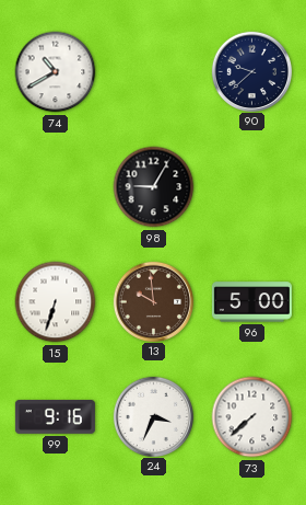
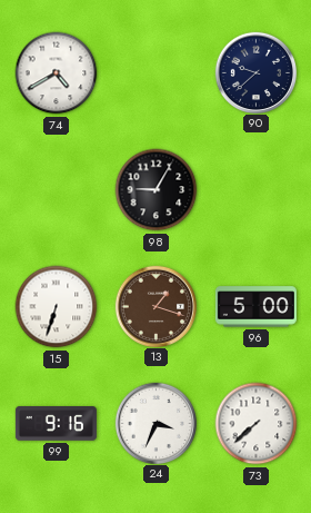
74: 10:40 -> 4:40 (57, 73)
13: 9:59 -> 1:18 (155, 306)
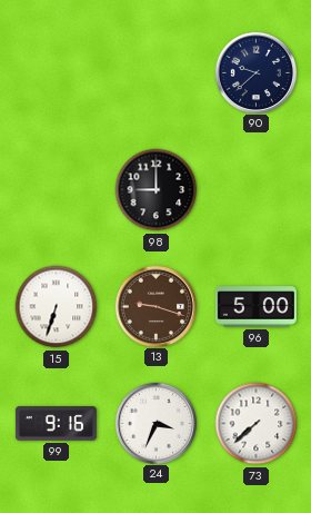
74: 4:40 -> none (57, 73)
98: 9:05 -> 9:00 (157, 190)
13: 1:18 -> 9:18 (155, 306)
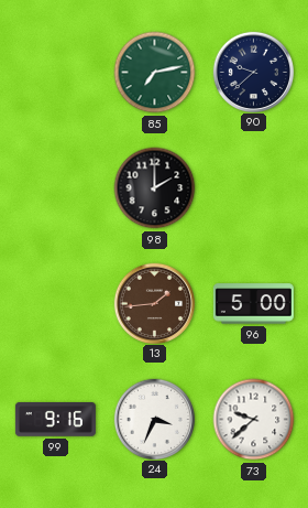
85: none -> 7:13 (155, 73)
98: 9:00 -> 2:00 (155, 188)
15: 6:33 -> none (57, 307)
13: 9:18 -> 1:44 (154, 303)
73: 7:38 -> 9:38 (254, 420)
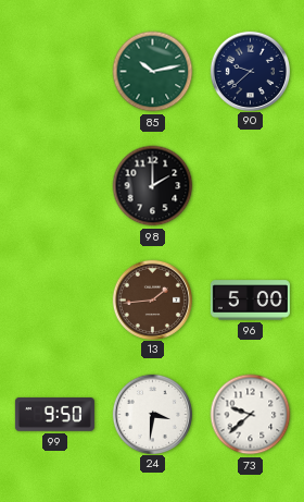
85: 7:13 -> 10:13 (153, 72)
99: 9:16 -> 9:50 (54, 415)
24: 3:34 -> 3:31 (152, 414)
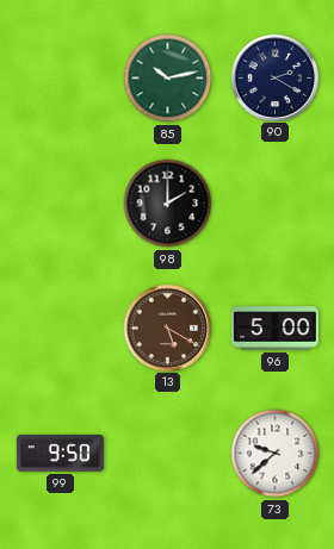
90: 9:38 -> 2:20 (274, 77)
13: 1:44 -> 5:20 (167, 327)
24: 3:31 -> none (152, 414)
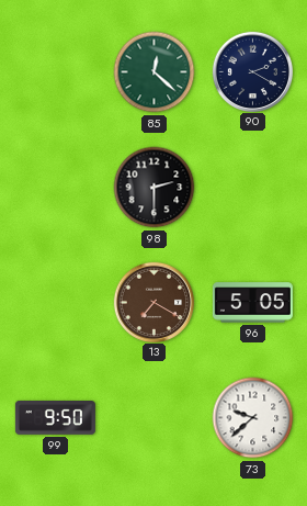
85: 10:13 -> 12:22 (155, 72)
98: 2:00 -> 2:30 (155, 188)
13: 5:20 -> 7:20 (153, 302)
96: 5:00 -> 5:05 (252, 303)
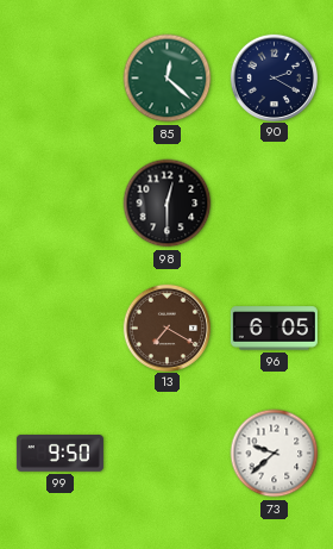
98: 2:30 -> 12:30 (168, 204)
96: 5:05 -> 6:05 (274, 329)
